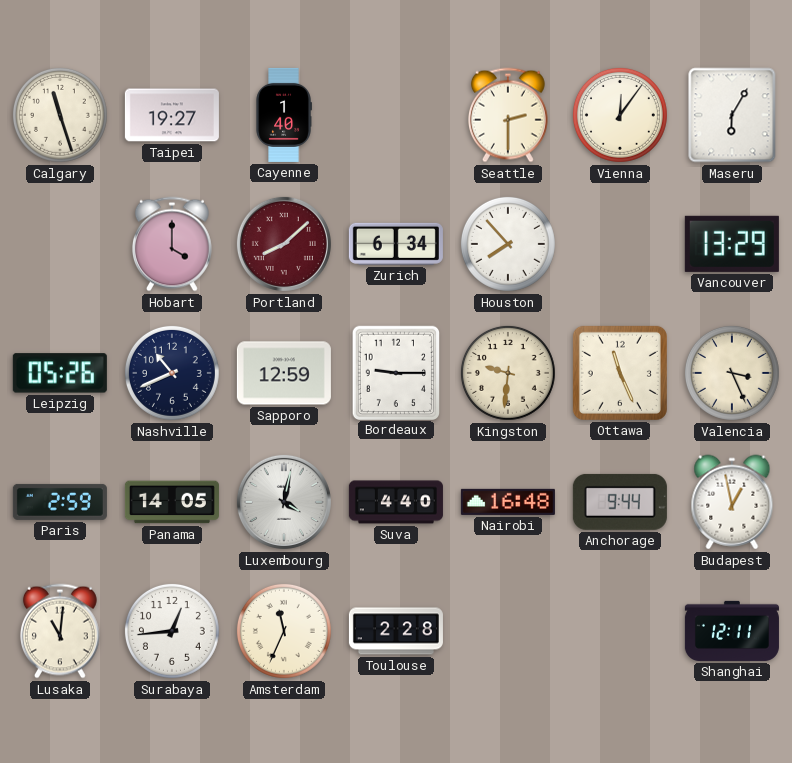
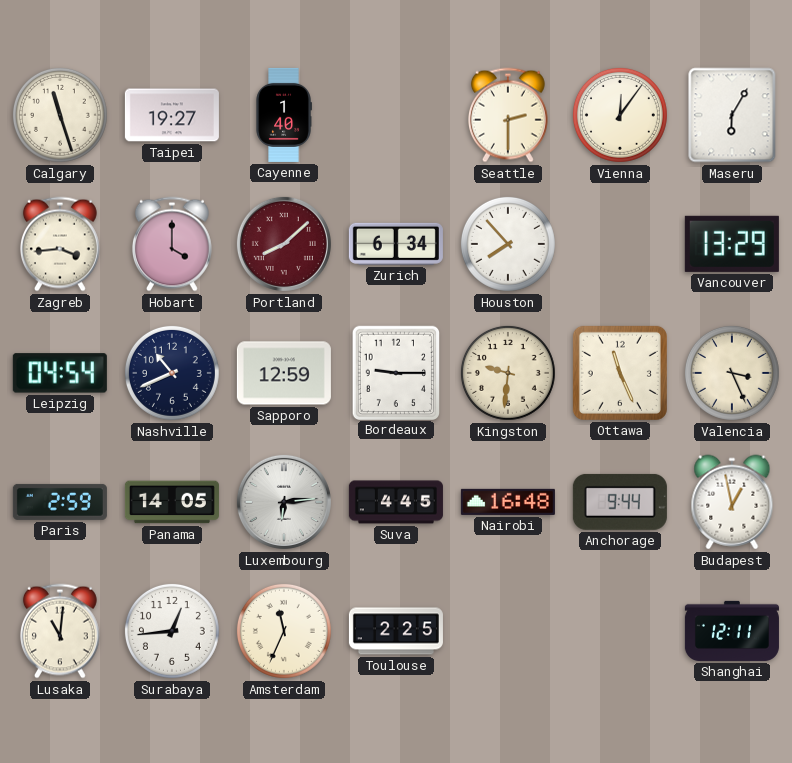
Zagreb: none -> 3:44 (60, 244)
Leipzig: 05:26 -> 04:54 (60, 373)
Luxembourg: 4:02 -> 6:14 (284, 502)
Suva: 4:40 -> 4:45 (396, 502)
Toulouse: 2:28 -> 2:25 (396, 631)
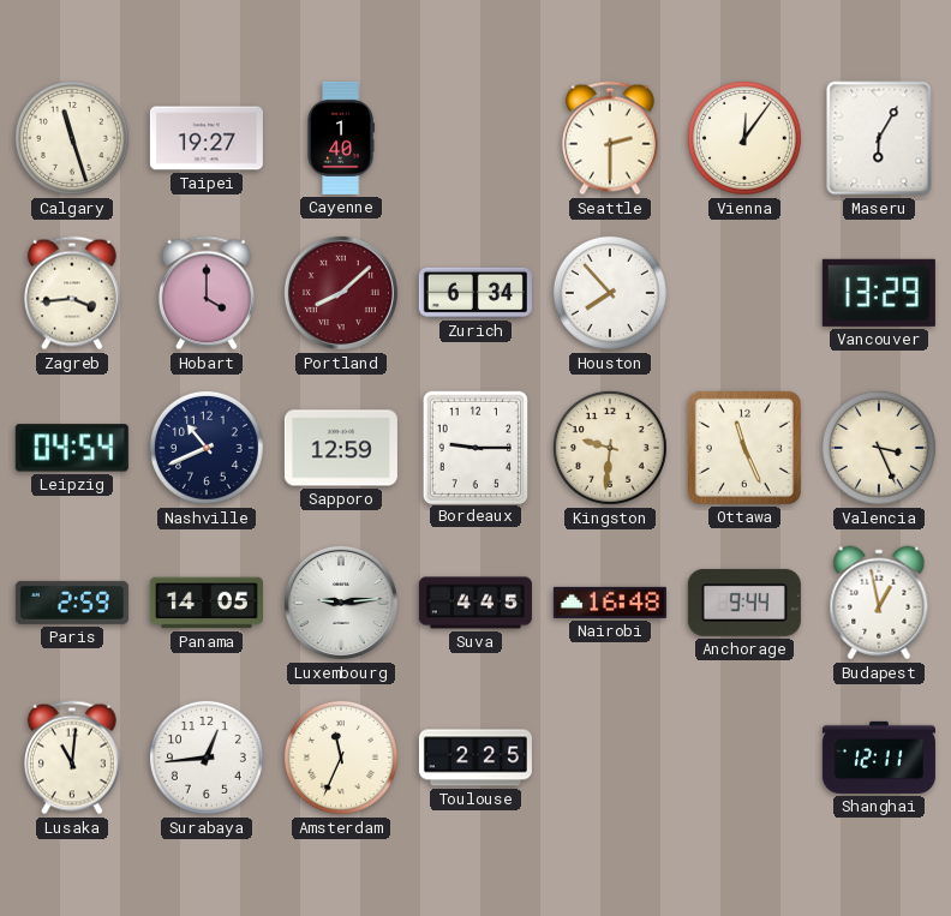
Luxembourg: 6:14 -> 9:14 (341, 603)
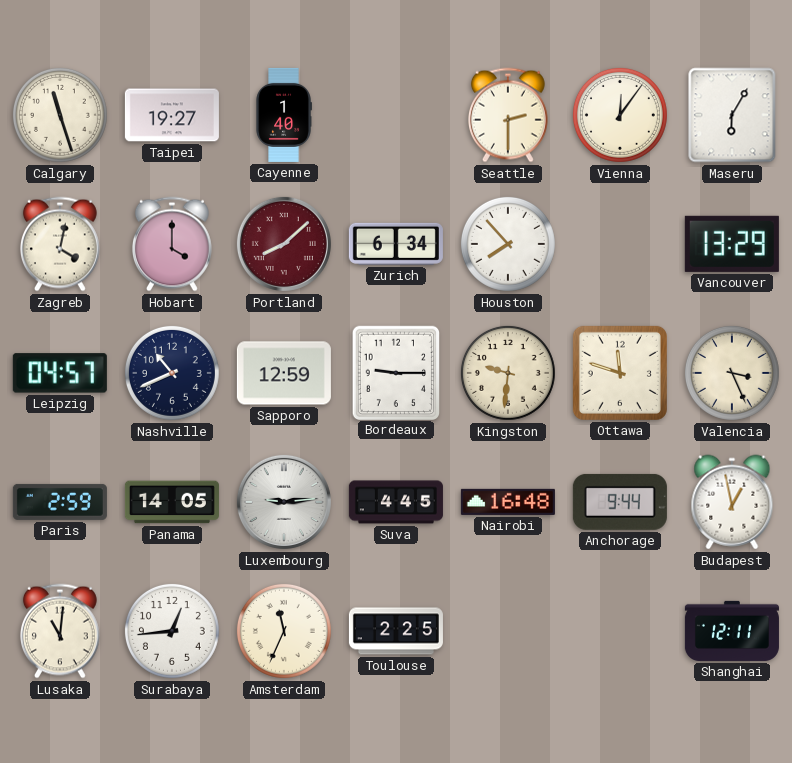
Zagreb: 3:44 -> 4:02 (60, 244)
Leipzig: 04:54 -> 04:57 (60, 373)
Ottawa: 11:26 -> 11:48 (620, 373)
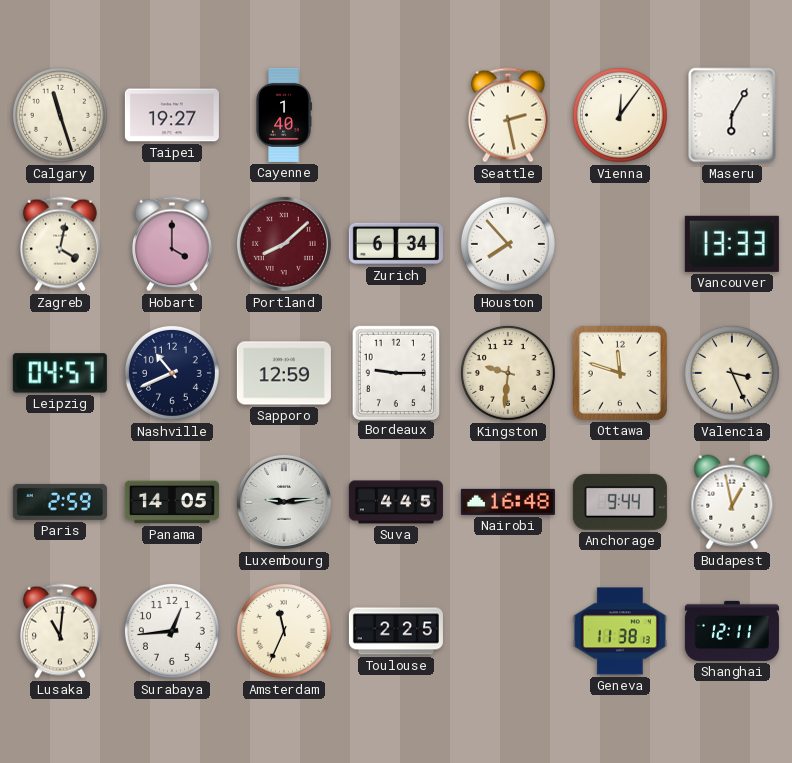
Seattle: 2:30 -> 2:28 (508, 115)
Vancouver: 13:29 -> 13:33 (732, 244)
Geneva: none -> 11:38 (620, 631)
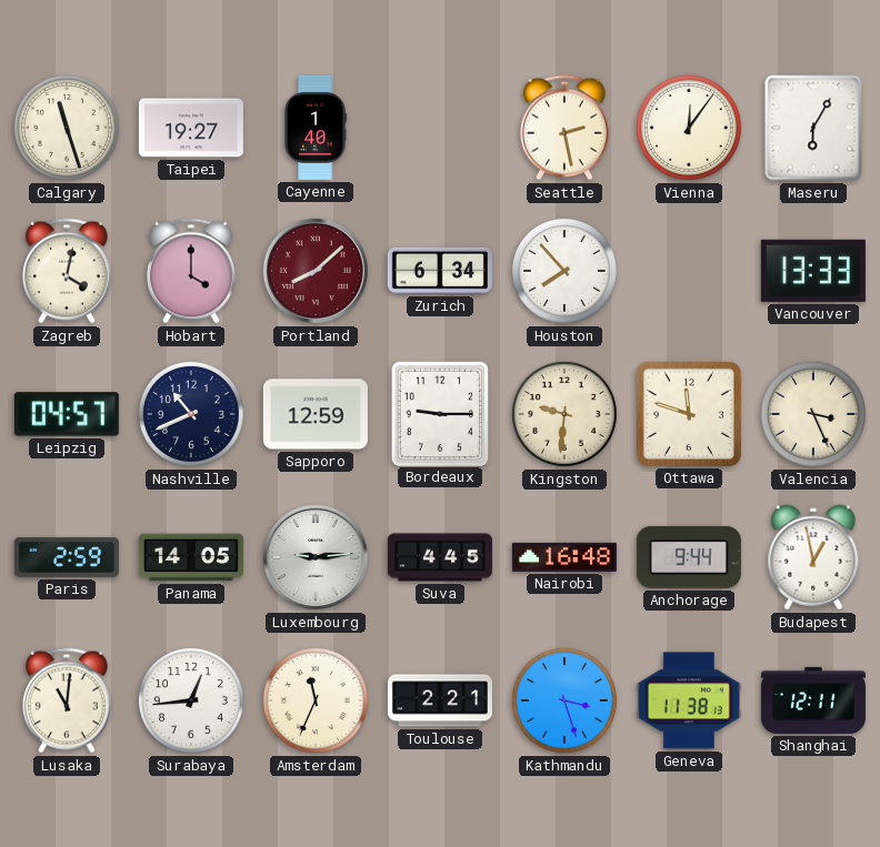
Toulouse: 2:25 -> 2:21 (440, 700)
Kathmandu: none -> 3:27 (564, 700)
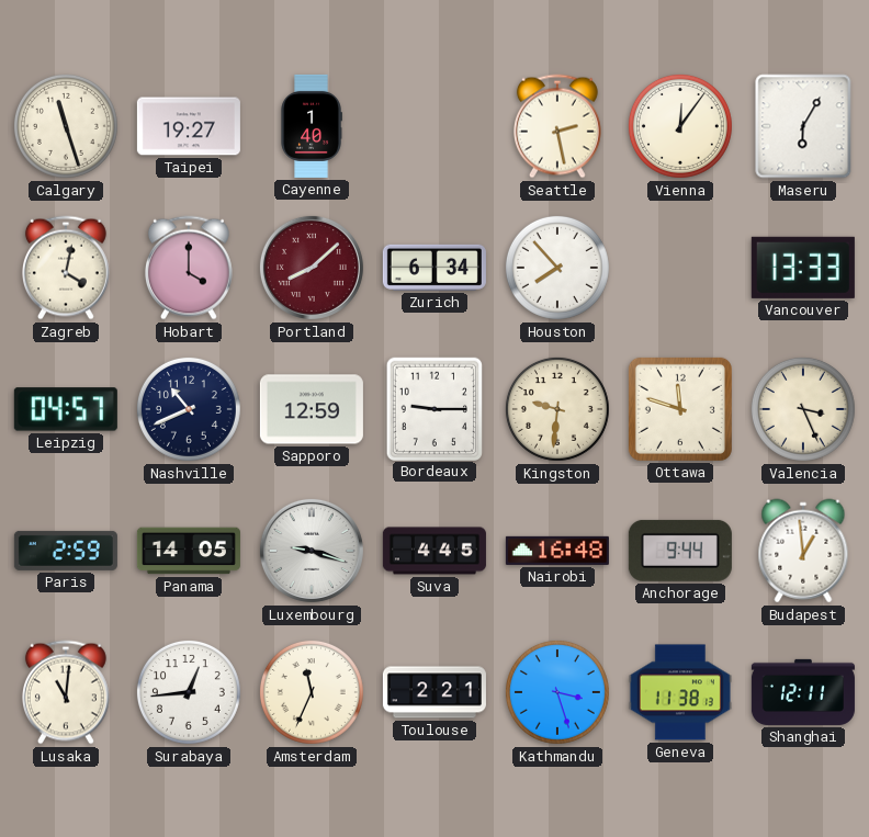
Luxembourg: 9:14 -> 9:18 (312, 551)
Budapest: 12:58 -> 12:59 (803, 551)
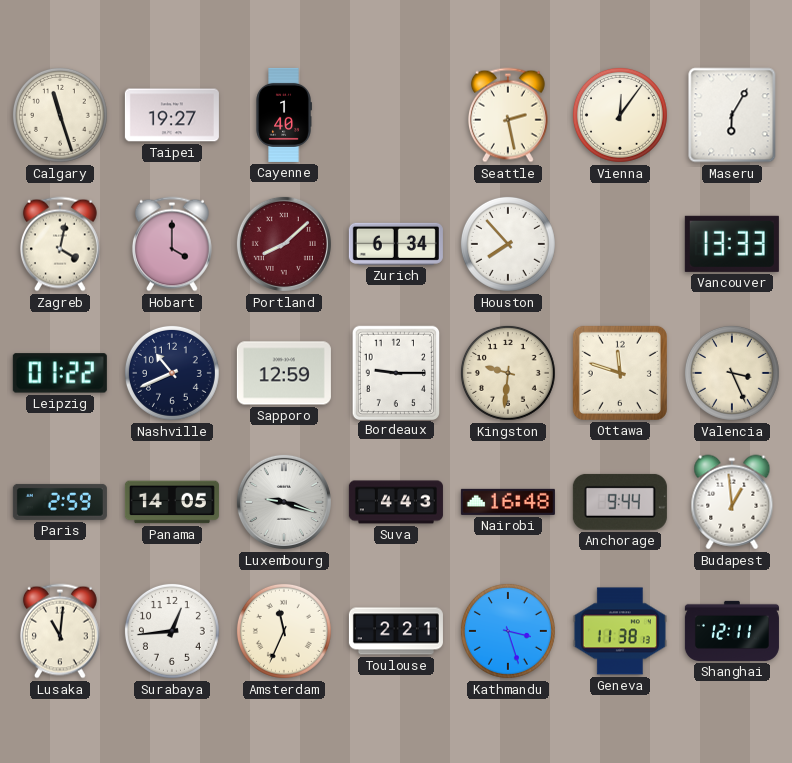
Leipzig: 04:57 -> 01:22 (60, 373)
Suva: 4:45 -> 4:43 (396, 502)
